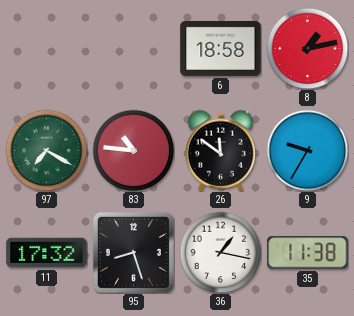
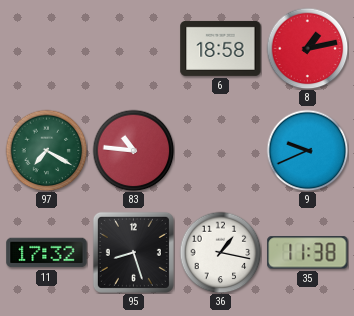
26: 11:51 -> none (221, 150)
9: 9:35 -> 9:41 (307, 150)
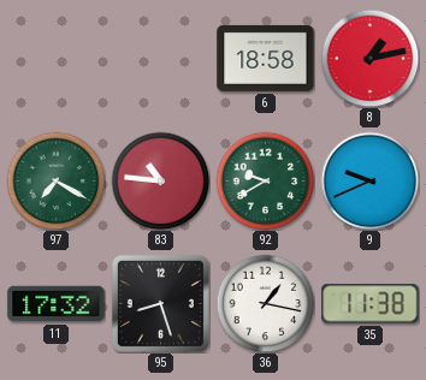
92: none -> 9:40 (265, 180)
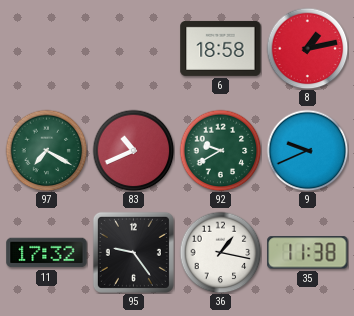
83: 10:46 -> 10:41 (133, 150)
95: 8:27 -> 9:24 (133, 252)
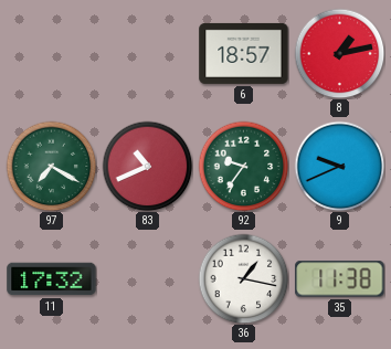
6: 18:58 -> 18:57 (244, 53)
92: 9:40 -> 9:36 (243, 166)
95: 9:24 -> none (133, 252)
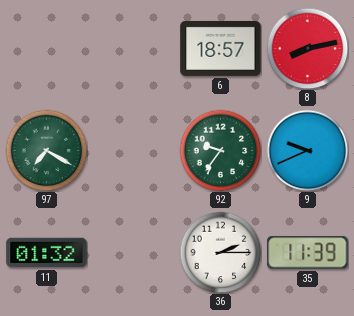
8: 1:13 -> 8:13 (307, 48)
83: 10:41 -> none (147, 166)
11: 17:32 -> 01:32 (47, 253)
36: 1:17 -> 2:15 (220, 252)
35: 11:38 -> 11:39 (308, 253)
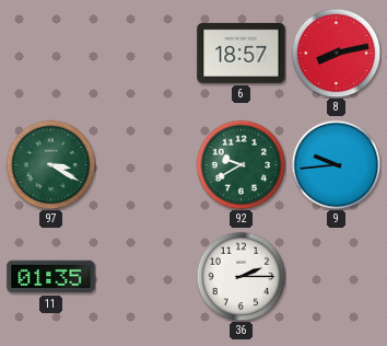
97: 7:20 -> 3:20 (50, 164)
92: 9:36 -> 9:40 (241, 164)
9: 9:41 -> 9:44 (336, 164)
11: 01:32 -> 01:35 (51, 277)
35: 11:39 -> none (308, 253)
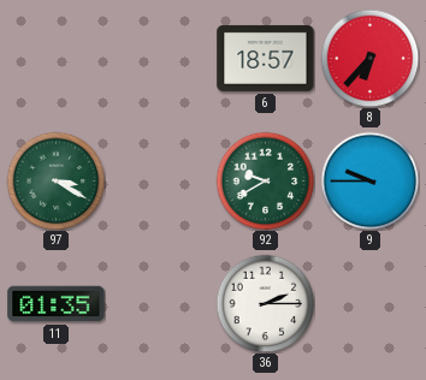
8: 8:13 -> 6:37 (369, 58)
9: 9:44 -> 9:45 (369, 180)
